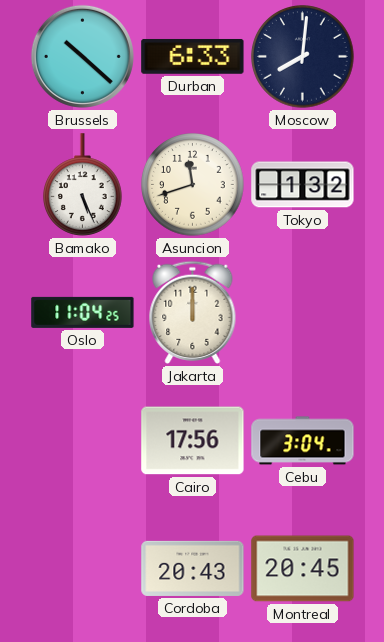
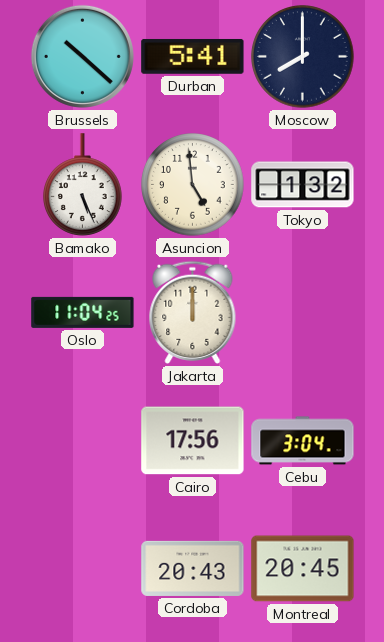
Durban: 6:33 -> 5:41 (193, 56)
Moscow: 8:01 -> 8:00 (303, 57)
Asuncion: 11:42 -> 4:59 (193, 185)
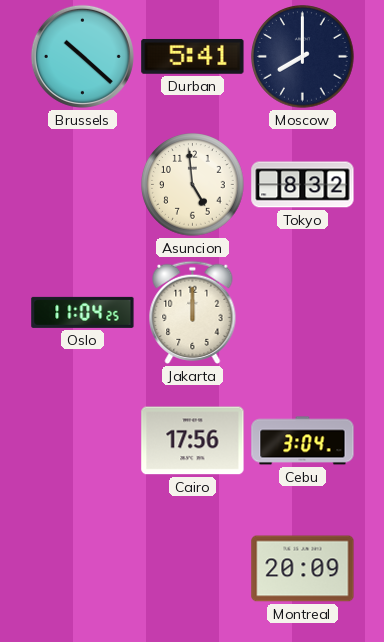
Bamako: 5:26 -> none (83, 185)
Tokyo: 1:32 -> 8:32 (303, 185)
Cordoba: 20:43 -> none (193, 568)
Montreal: 20:45 -> 20:09 (303, 569)
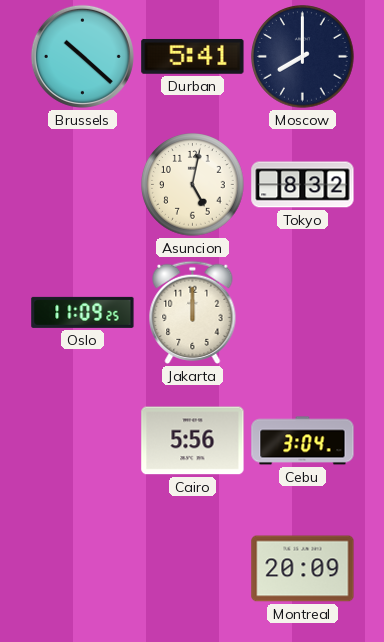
Asuncion: 4:59 -> 5:02 (193, 185)
Oslo: 11:04 -> 11:09 (83, 312)
Cairo: 17:56 -> 5:56 (193, 441)
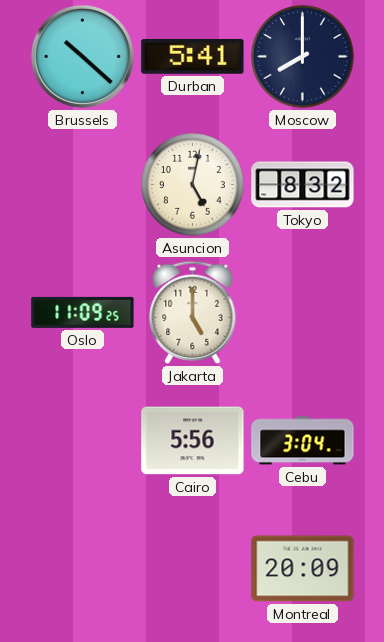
Jakarta: 12:00 -> 5:00 (193, 312)
